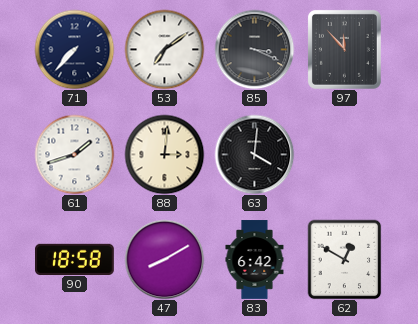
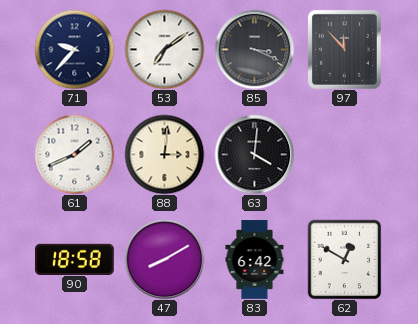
71: 7:37 -> 9:37 (74, 49)
61: 1:42 -> 1:41 (74, 154)
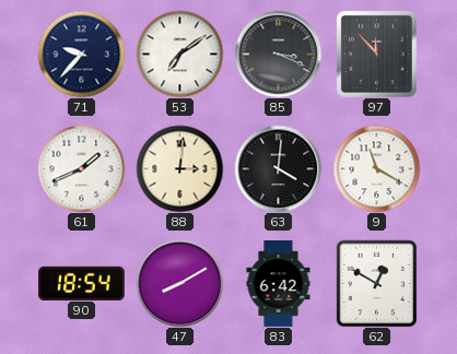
9: none -> 11:20 (376, 168)
90: 18:58 -> 18:54 (82, 283)
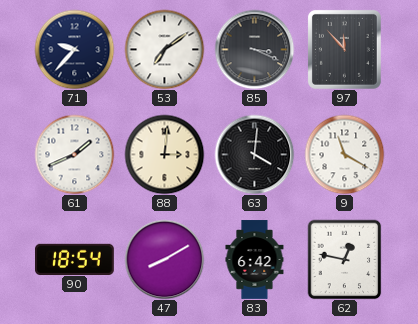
62: 12:50 -> 12:47 (345, 259)
